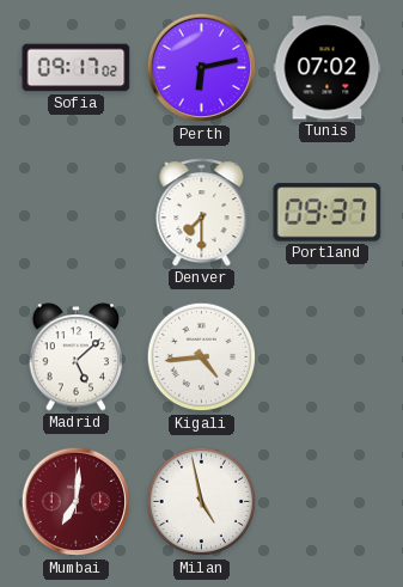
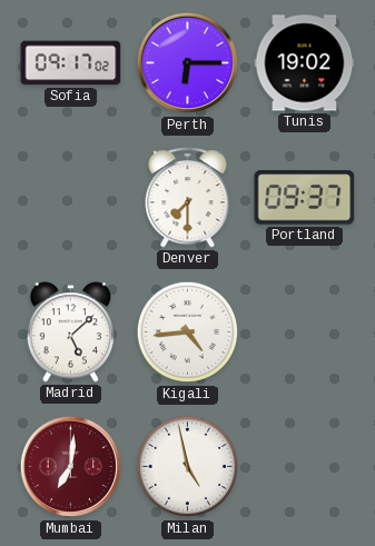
Perth: 6:13 -> 6:15 (188, 63)
Tunis: 07:02 -> 19:02 (305, 63)
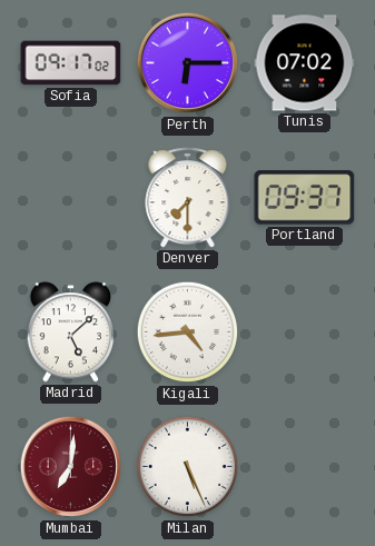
Tunis: 19:02 -> 07:02 (305, 63)
Milan: 4:58 -> 5:26 (188, 467)
